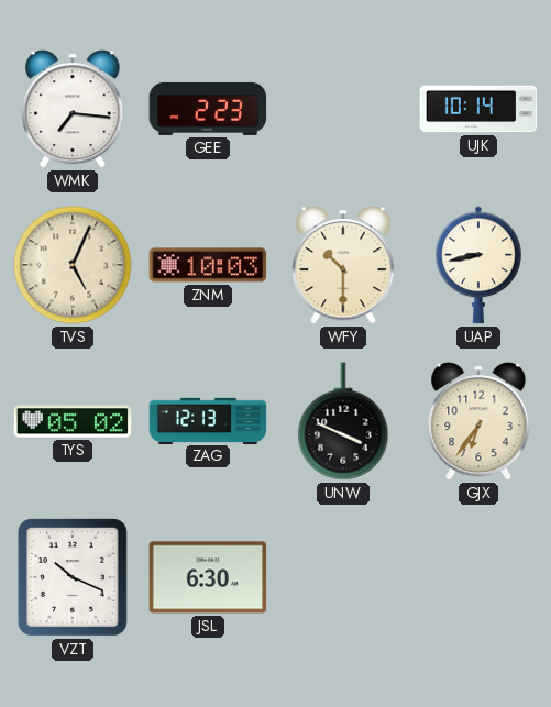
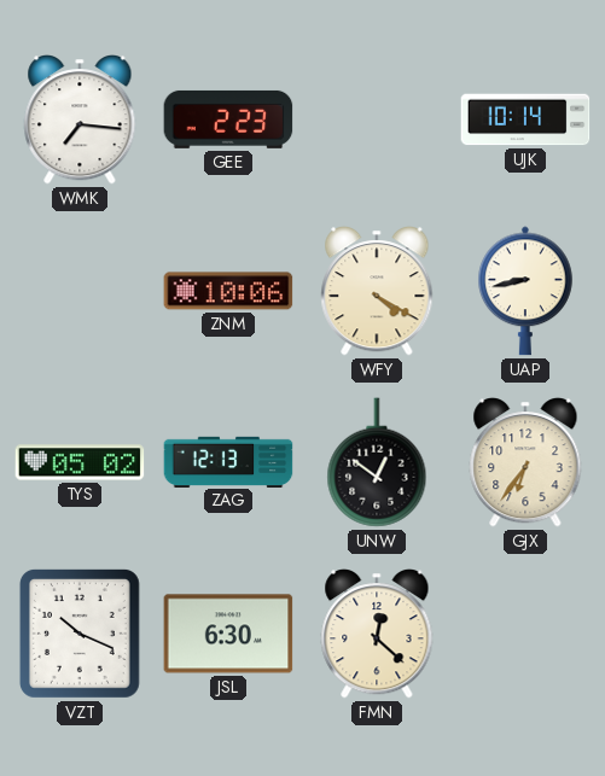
TVS: 5:04 -> none (73, 265)
ZNM: 10:03 -> 10:06 (228, 291)
WFY: 10:30 -> 4:20 (377, 292)
UNW: 3:49 -> 12:51 (377, 462)
FMN: none -> 12:22 (377, 635)
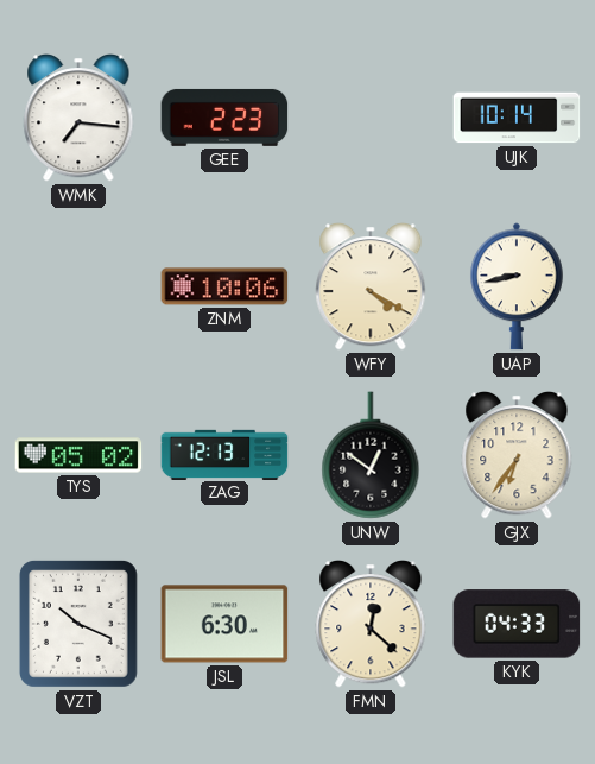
KYK: none -> 04:33 (517, 624)
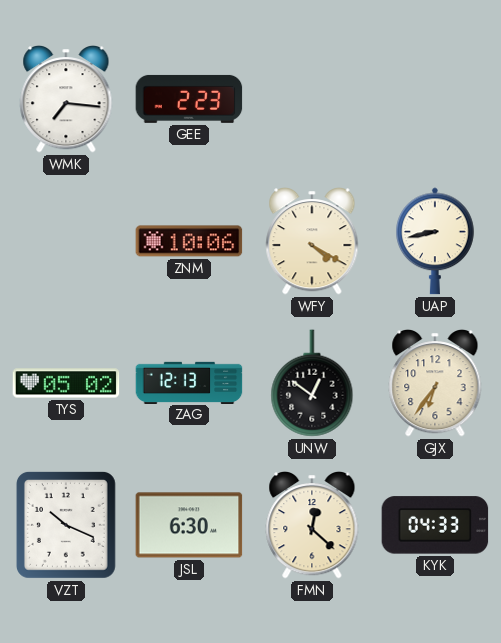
UJK: 10:14 -> none (517, 118)
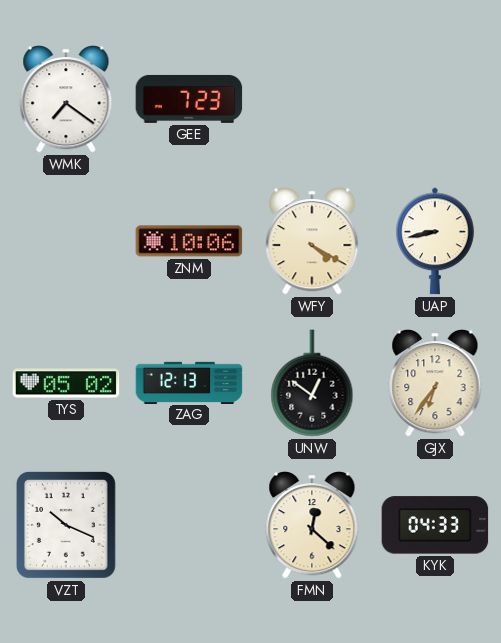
WMK: 7:16 -> 7:21 (66, 100)
GEE: 2:23 -> 7:23 (189, 99)
JSL: 6:30 -> none (189, 525)
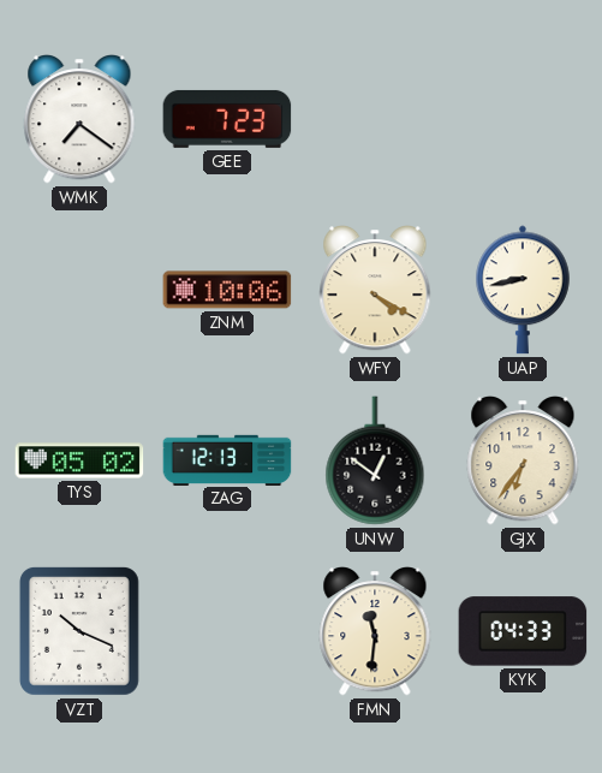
FMN: 12:22 -> 11:31 (375, 632)
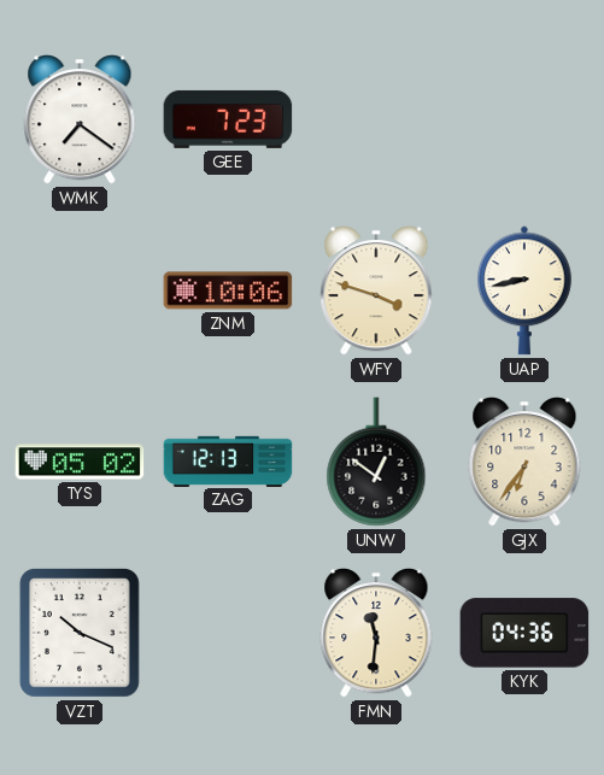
WFY: 4:20 -> 3:48 (376, 292)
KYK: 04:33 -> 04:36 (524, 633)
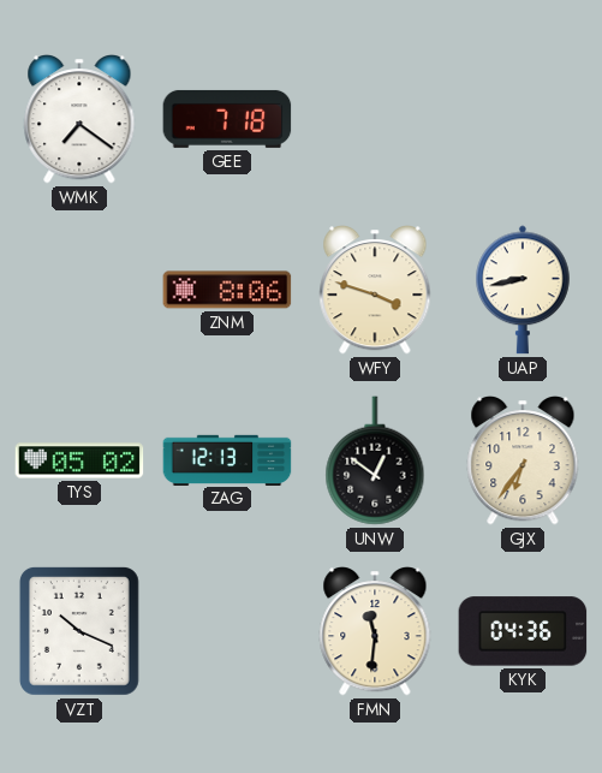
GEE: 7:23 -> 7:18 (227, 119)
ZNM: 10:06 -> 8:06 (227, 290)
